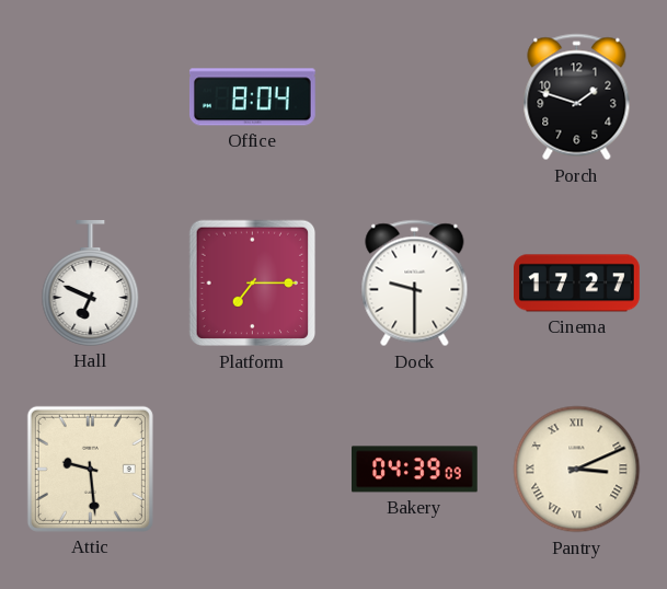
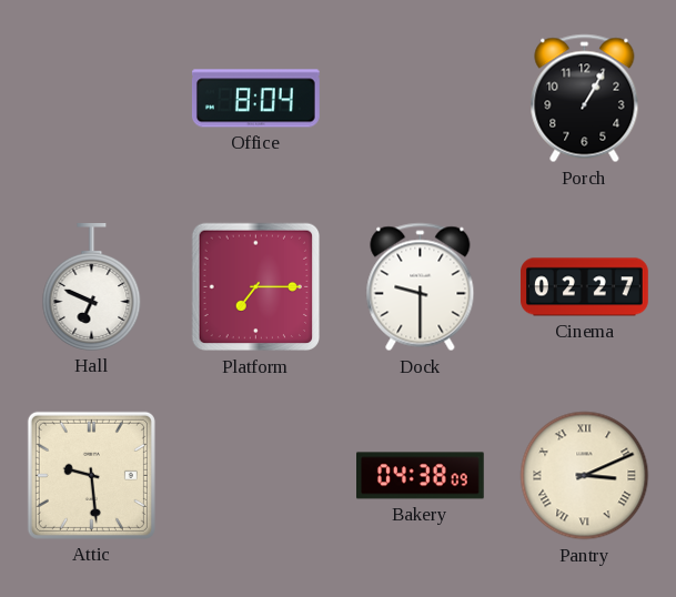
Porch: 1:48 -> 1:05 (585, 99)
Cinema: 17:27 -> 02:27 (585, 287)
Bakery: 04:39 -> 04:38 (421, 476)
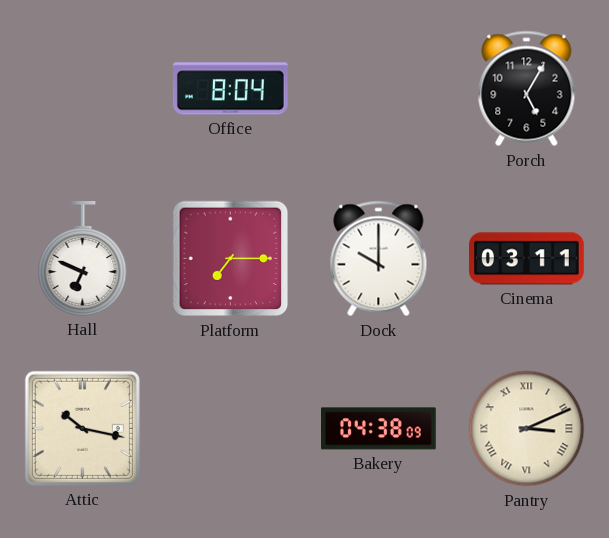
Porch: 1:05 -> 5:05 (527, 89)
Dock: 9:30 -> 10:00 (379, 259)
Cinema: 02:27 -> 03:11 (527, 259)
Attic: 9:29 -> 10:17 (82, 428)
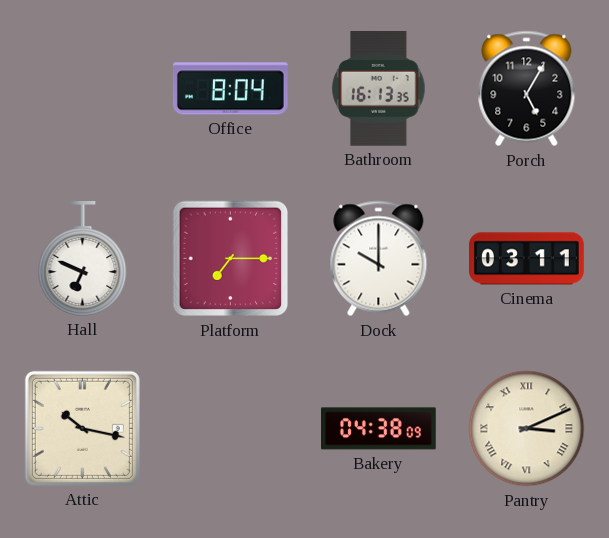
Bathroom: none -> 16:13 (379, 89)
